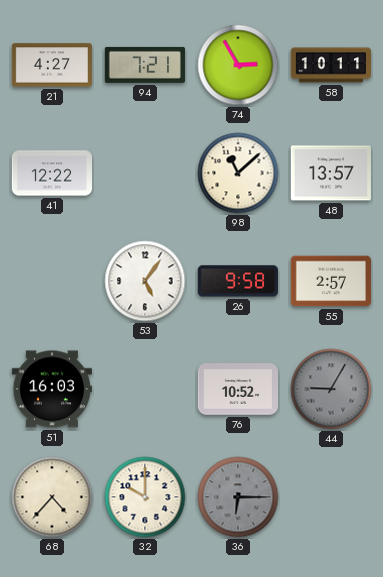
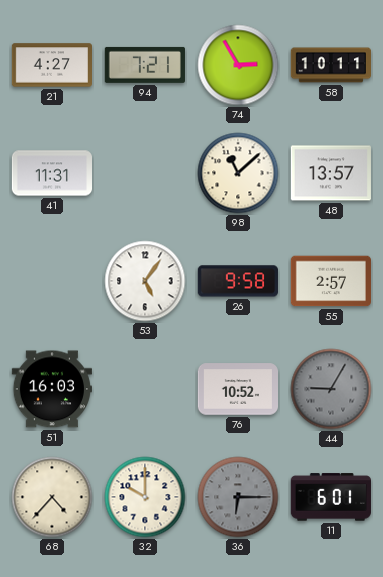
41: 12:22 -> 11:31 (51, 173)
11: none -> 6:01 (331, 497)
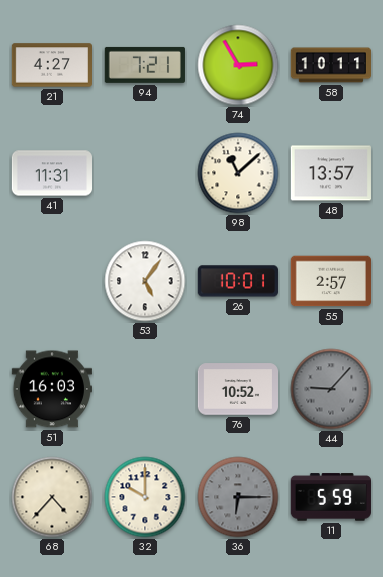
26: 9:58 -> 10:01 (238, 281)
44: 9:05 -> 9:07 (331, 389)
11: 6:01 -> 5:59 (331, 497)
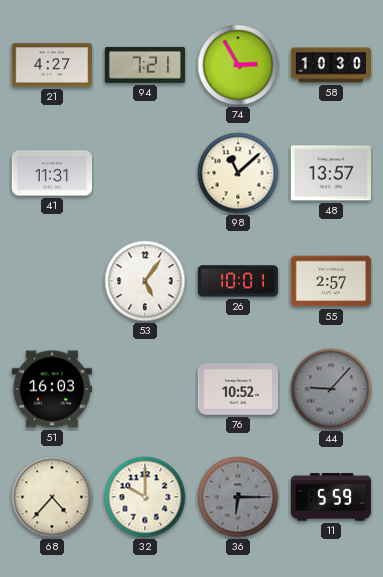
58: 10:11 -> 10:30 (330, 65)
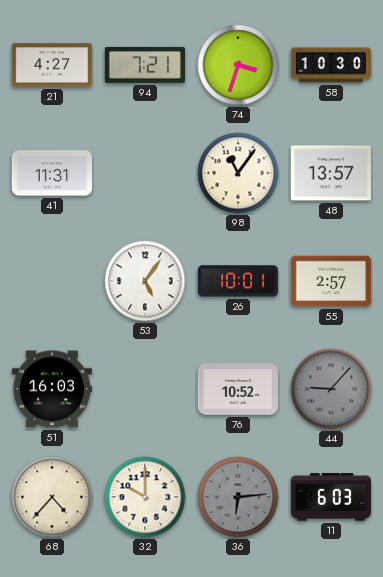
74: 2:55 -> 3:33 (238, 65)
98: 11:08 -> 11:06 (238, 173)
36: 6:15 -> 6:14 (238, 497)
11: 5:59 -> 6:03 (331, 497)
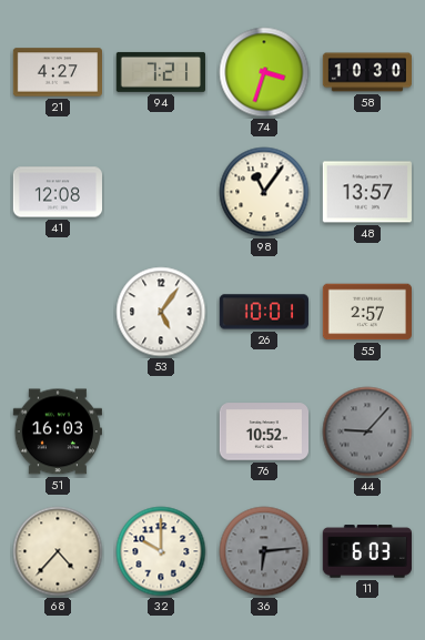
41: 11:31 -> 12:08 (57, 192)
